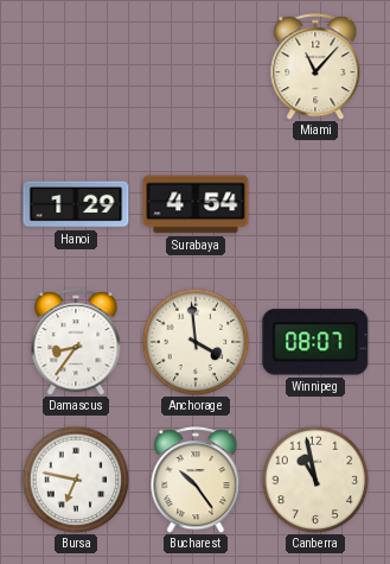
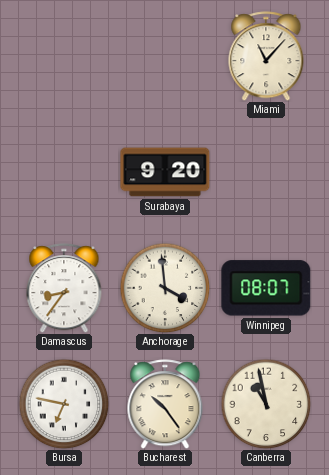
Hanoi: 1:29 -> none (76, 204)
Surabaya: 4:54 -> 9:20 (165, 172)
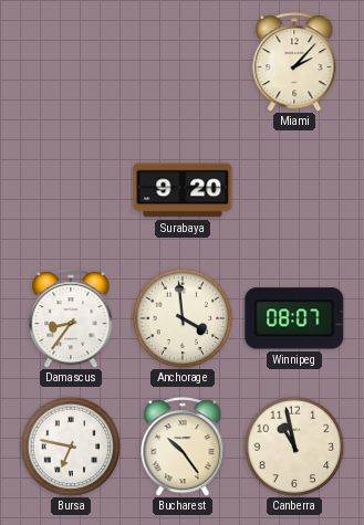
Miami: 11:07 -> 2:07 (294, 62)
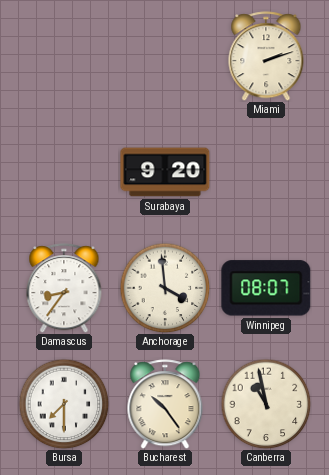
Miami: 2:07 -> 2:12 (266, 56)
Bursa: 6:47 -> 7:30 (64, 404)
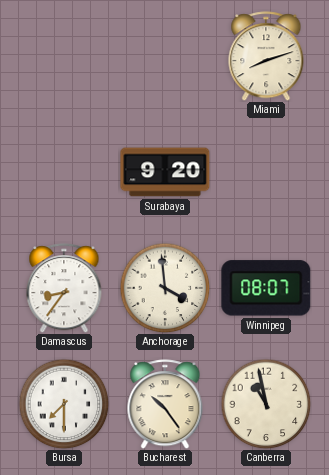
Miami: 2:12 -> 8:12 (266, 56)
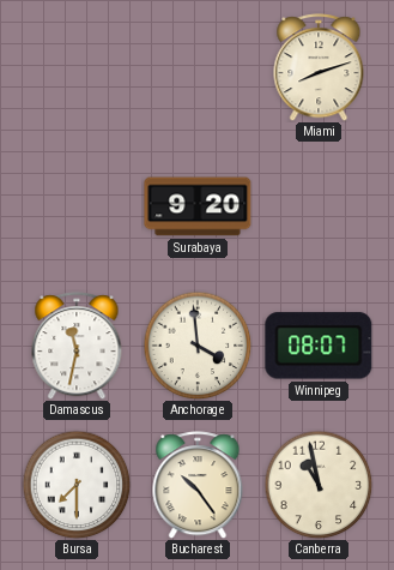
Damascus: 8:36 -> 11:32 (77, 346)
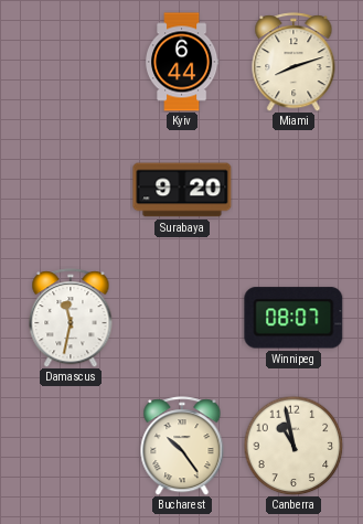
Kyiv: none -> 6:44 (183, 62)
Anchorage: 3:59 -> none (198, 346)
Bursa: 7:30 -> none (77, 485)
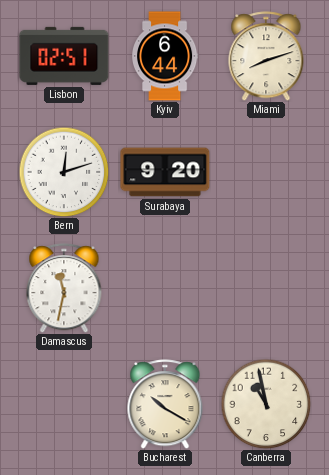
Lisbon: none -> 02:51 (64, 56)
Bern: none -> 12:12 (64, 172)
Winnipeg: 08:07 -> none (293, 318)
Bucharest: 10:24 -> 10:20 (165, 404)
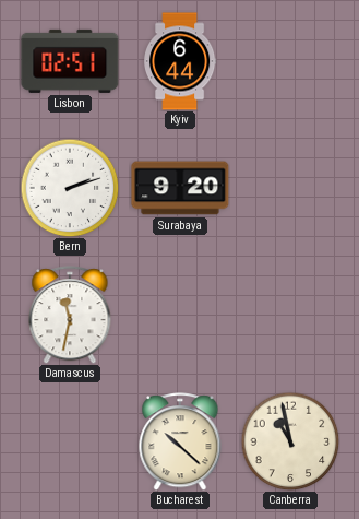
Miami: 8:12 -> none (266, 56)
Bern: 12:12 -> 2:12 (70, 188)
Bucharest: 10:20 -> 10:22 (180, 441)
